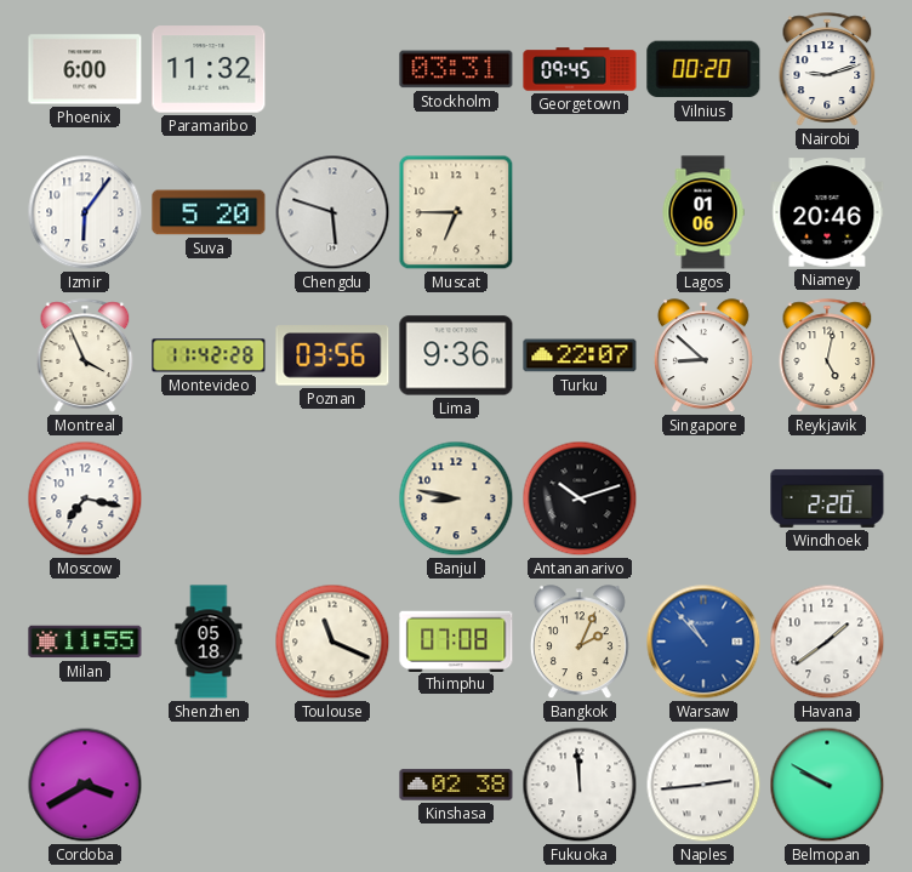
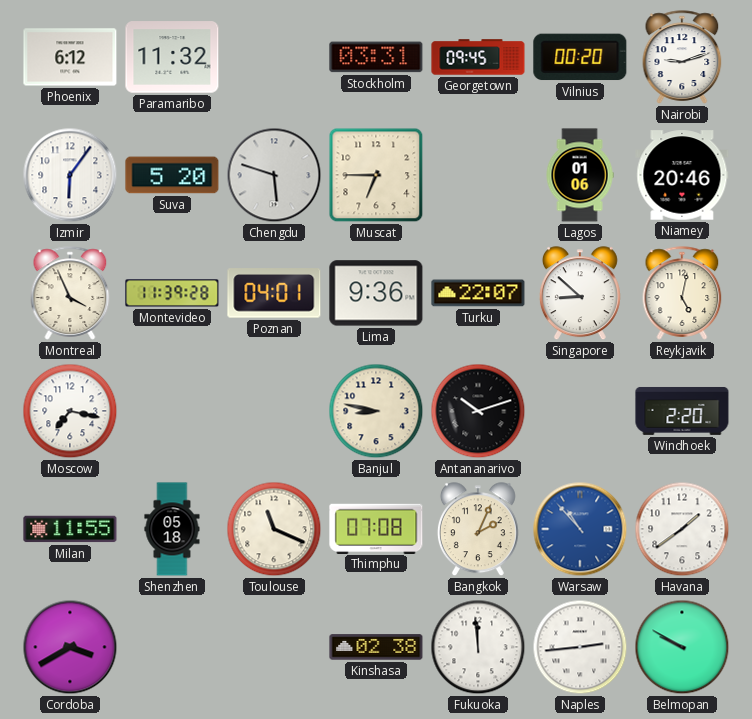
Phoenix: 6:00 -> 6:12 (70, 57)
Montevideo: 11:42 -> 11:39 (172, 293)
Poznan: 03:56 -> 04:01 (274, 293)
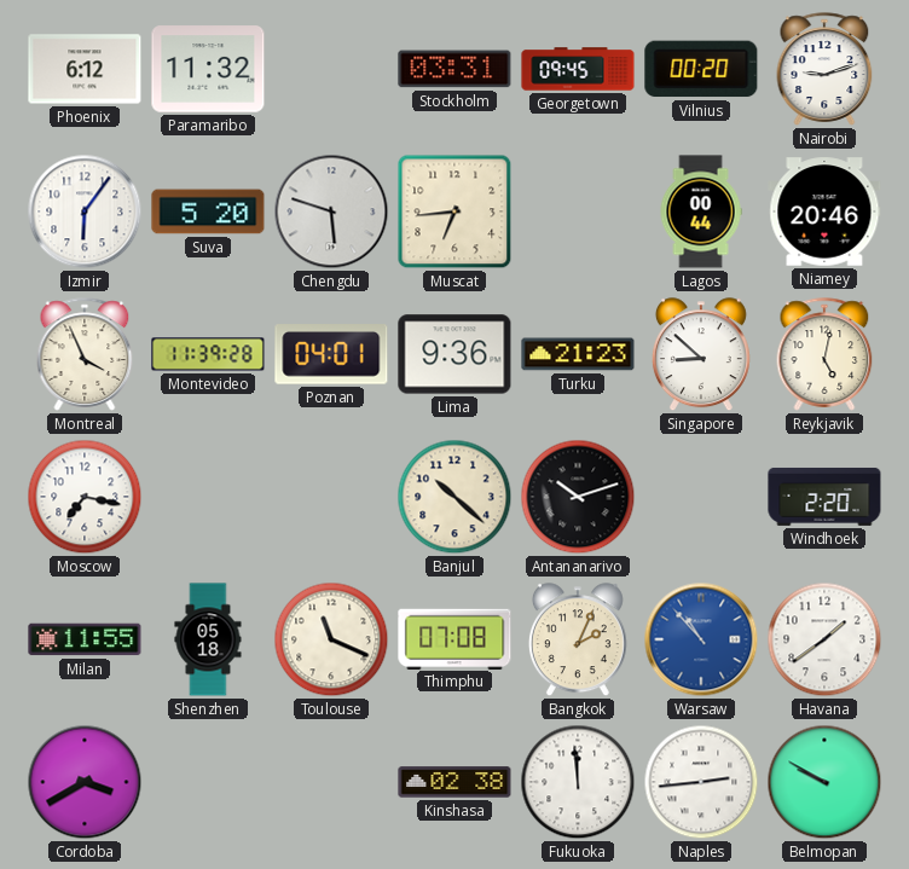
Muscat: 6:45 -> 6:44 (454, 212)
Lagos: 01:06 -> 00:44 (701, 212)
Turku: 22:07 -> 21:23 (578, 354)
Banjul: 8:47 -> 10:22 (454, 497)
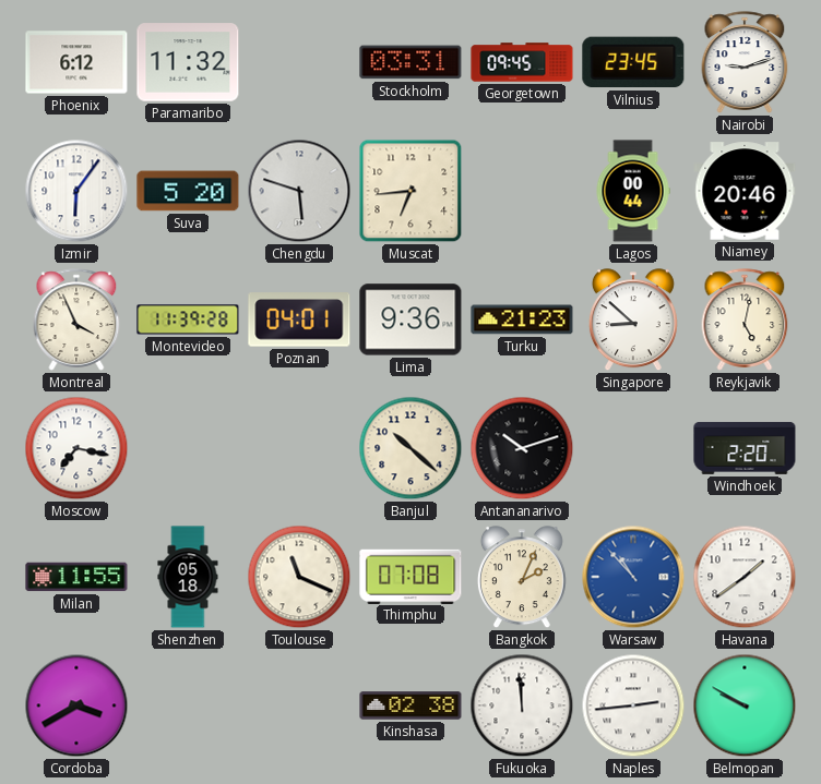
Vilnius: 00:20 -> 23:45 (633, 62)
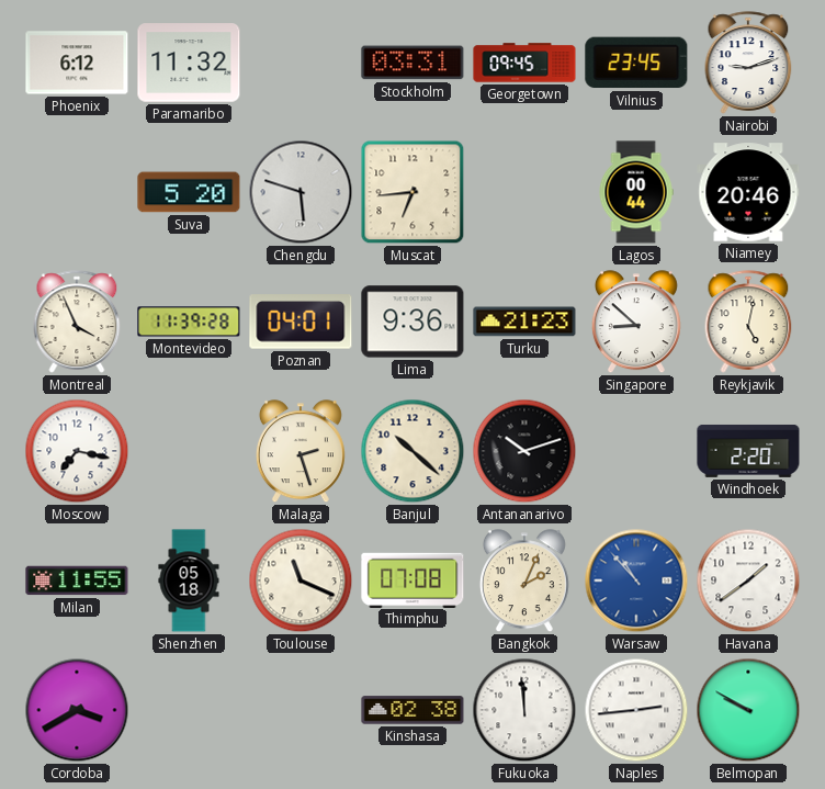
Izmir: 6:06 -> none (76, 191)
Malaga: none -> 2:27 (301, 452)
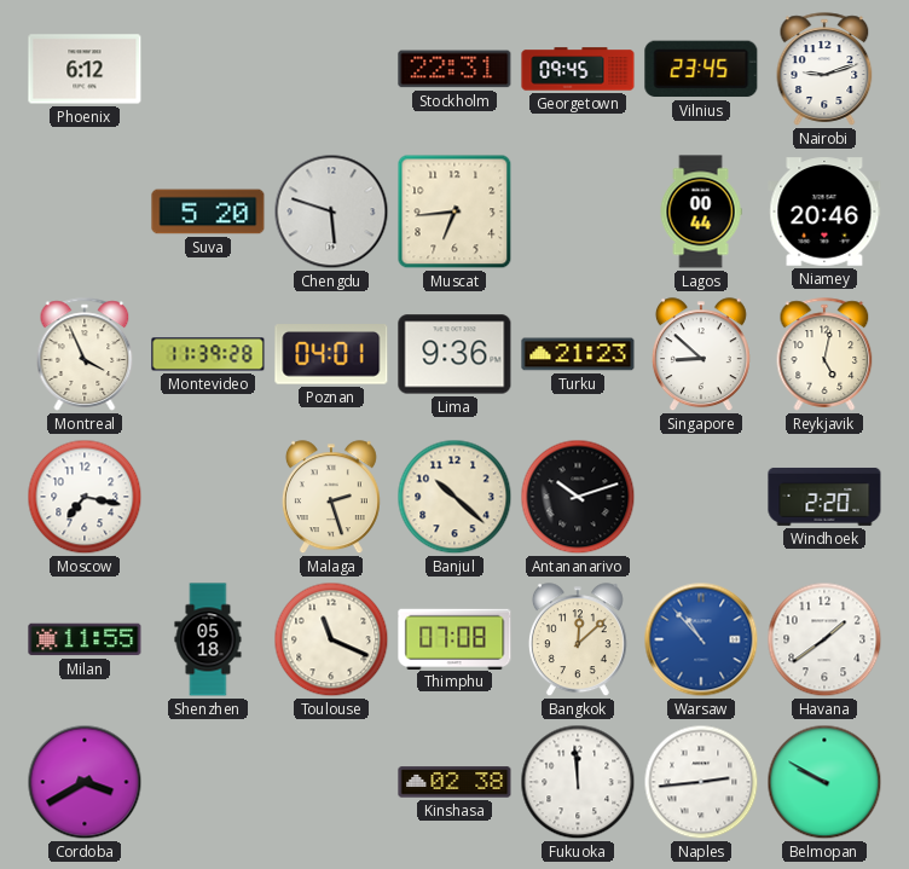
Paramaribo: 11:32 -> none (189, 63)
Stockholm: 03:31 -> 22:31 (454, 69)
Bangkok: 2:04 -> 12:08 (578, 641)
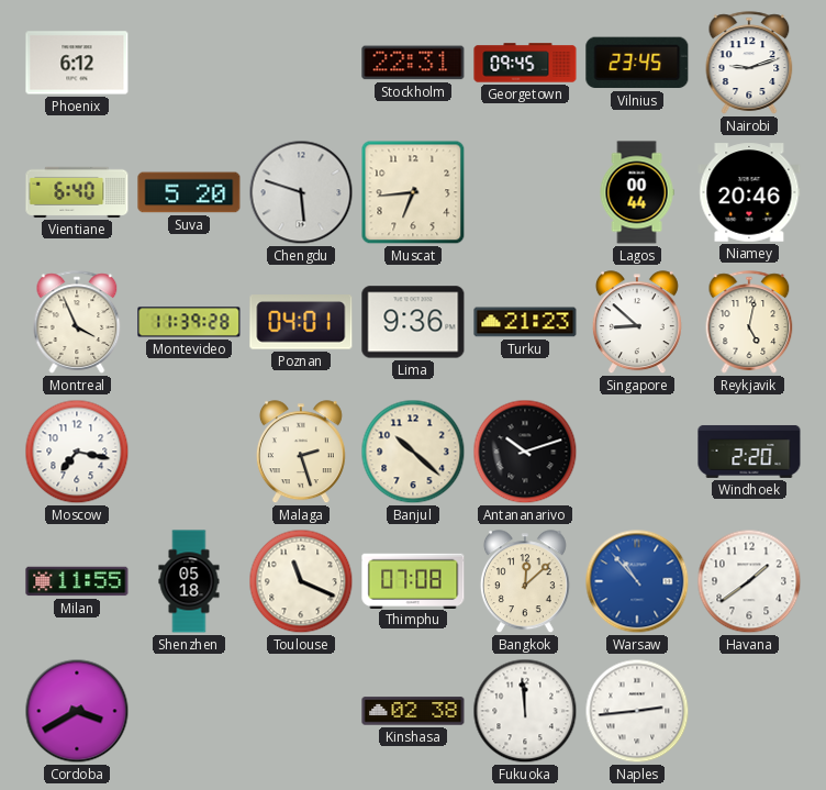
Vientiane: none -> 6:40 (77, 192)
Belmopan: 9:50 -> none (824, 782)
